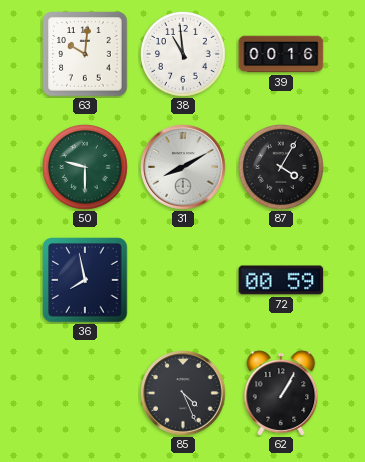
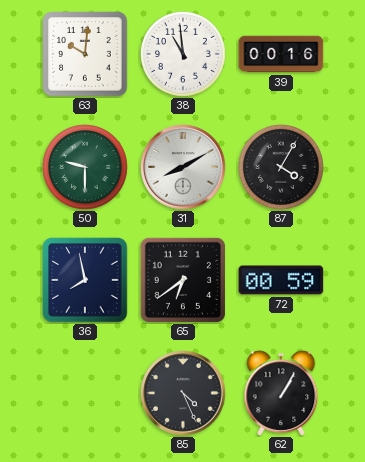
65: none -> 6:39 (183, 280)
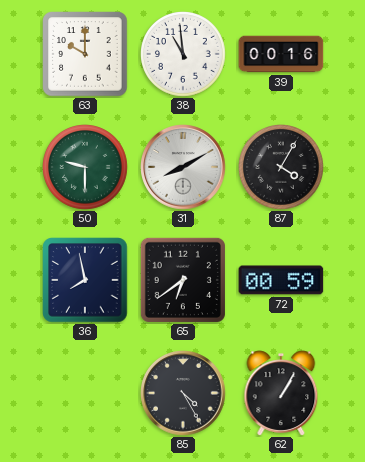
63: 10:01 -> 10:00 (85, 54)
85: 4:26 -> 4:25 (183, 393)
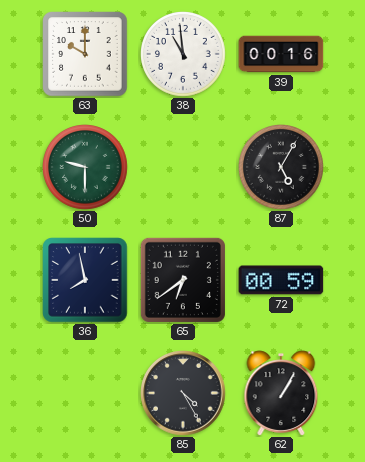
31: 8:10 -> none (183, 167)
87: 4:05 -> 5:05 (282, 168)
